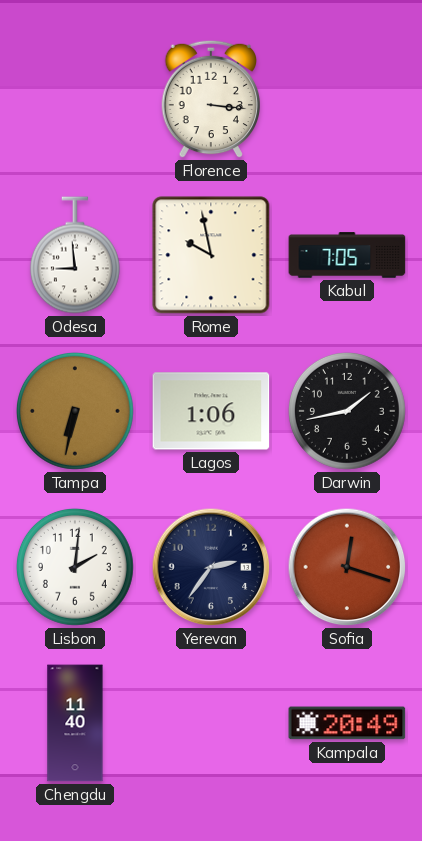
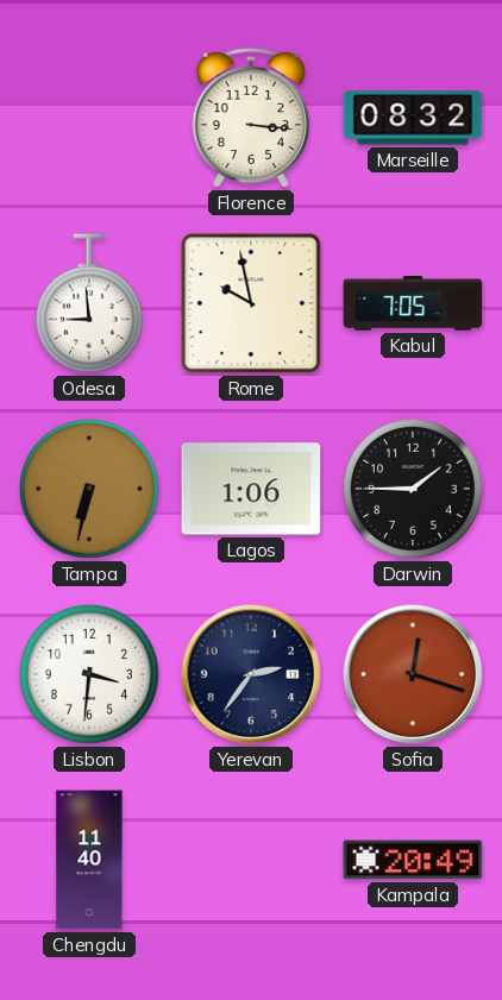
Marseille: none -> 08:32 (413, 118)
Darwin: 1:43 -> 1:45 (413, 489)
Lisbon: 2:01 -> 3:31 (89, 674)
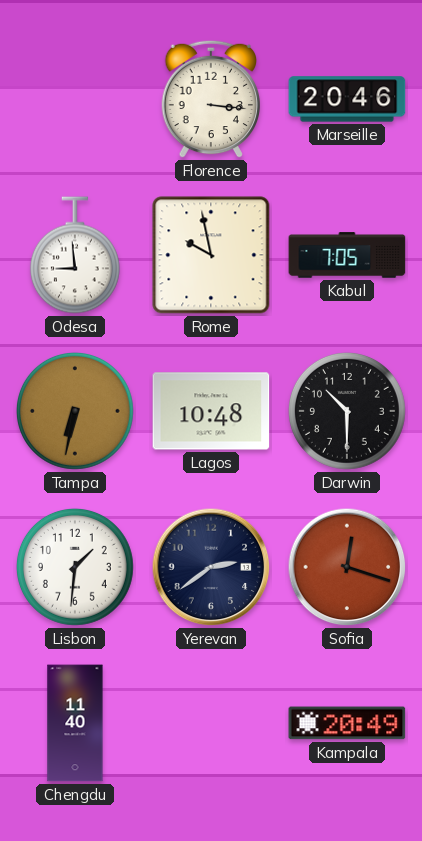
Marseille: 08:32 -> 20:46 (347, 99)
Lagos: 1:06 -> 10:48 (211, 411)
Darwin: 1:45 -> 10:30 (347, 411)
Lisbon: 3:31 -> 1:31 (75, 567)
Yerevan: 2:36 -> 2:39 (211, 567)
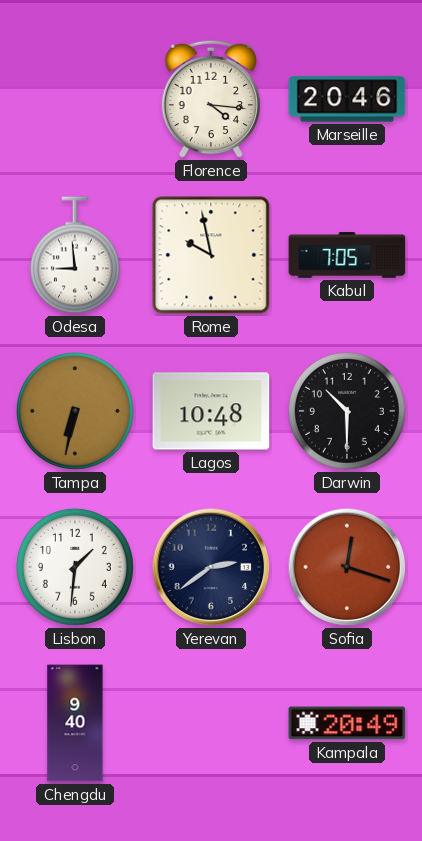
Florence: 3:16 -> 4:16 (210, 99)
Chengdu: 11:40 -> 9:40 (75, 723)
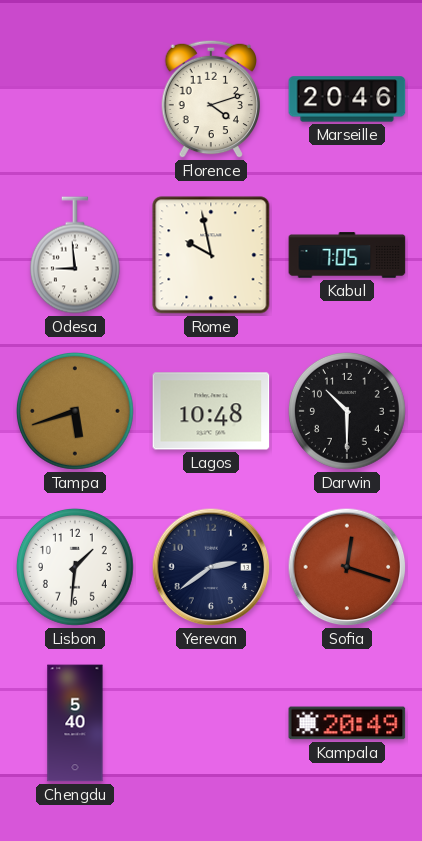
Florence: 4:16 -> 4:12 (210, 99)
Tampa: 6:32 -> 5:42 (75, 411)
Chengdu: 9:40 -> 5:40 (75, 723)
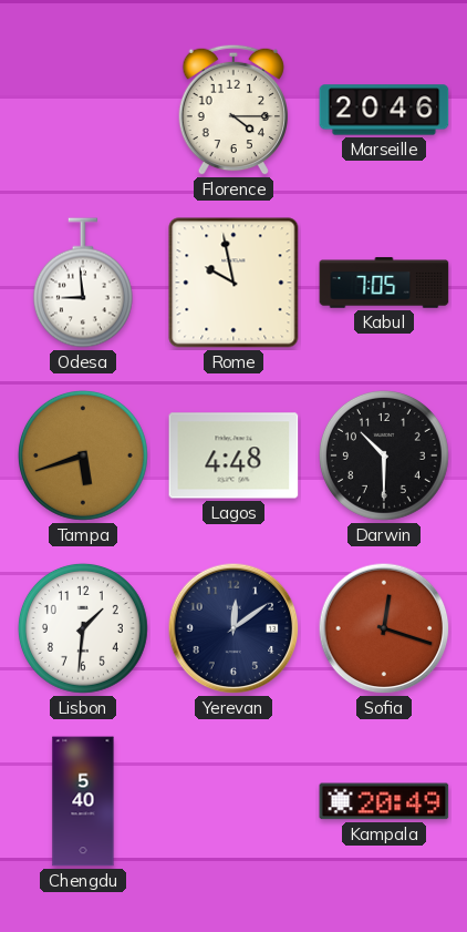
Florence: 4:12 -> 4:15 (232, 110)
Lagos: 10:48 -> 4:48 (233, 455)
Yerevan: 2:39 -> 12:09 (233, 628)
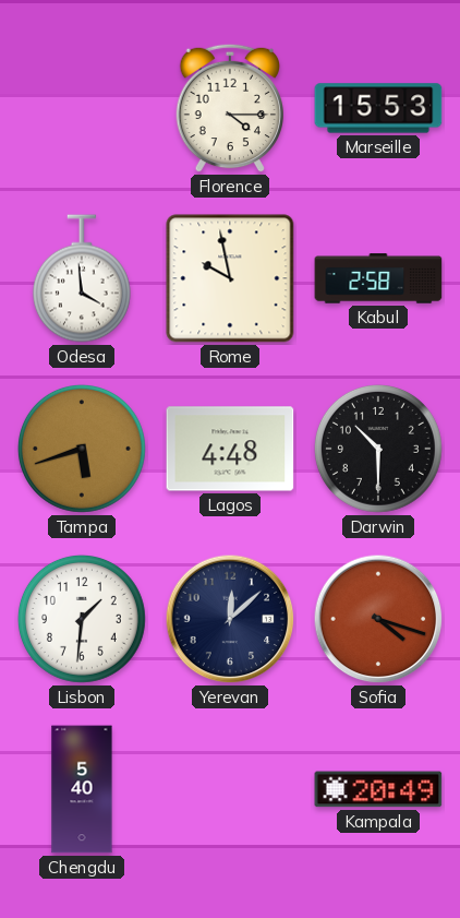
Marseille: 20:46 -> 15:53 (378, 108)
Odesa: 8:59 -> 3:59 (82, 278)
Kabul: 7:05 -> 2:58 (378, 278)
Yerevan: 12:09 -> 12:08 (230, 619)
Sofia: 12:18 -> 4:18 (378, 619)
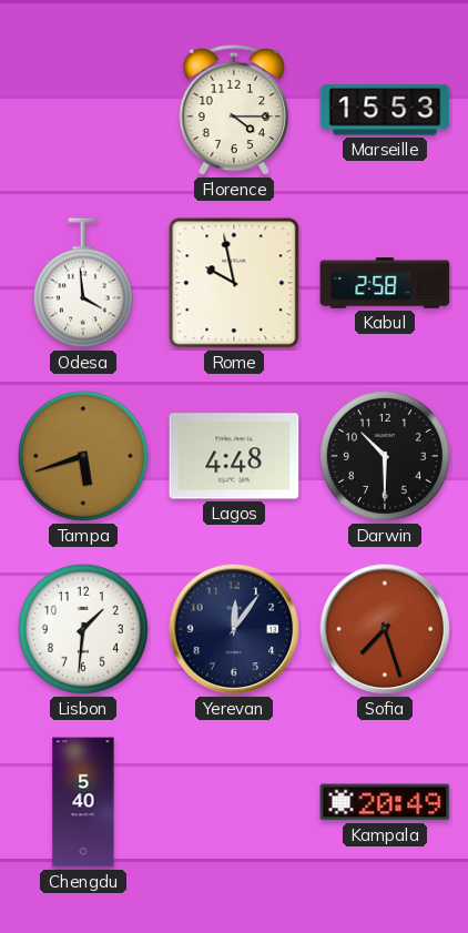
Yerevan: 12:08 -> 12:06 (234, 629)
Sofia: 4:18 -> 7:27 (385, 629)
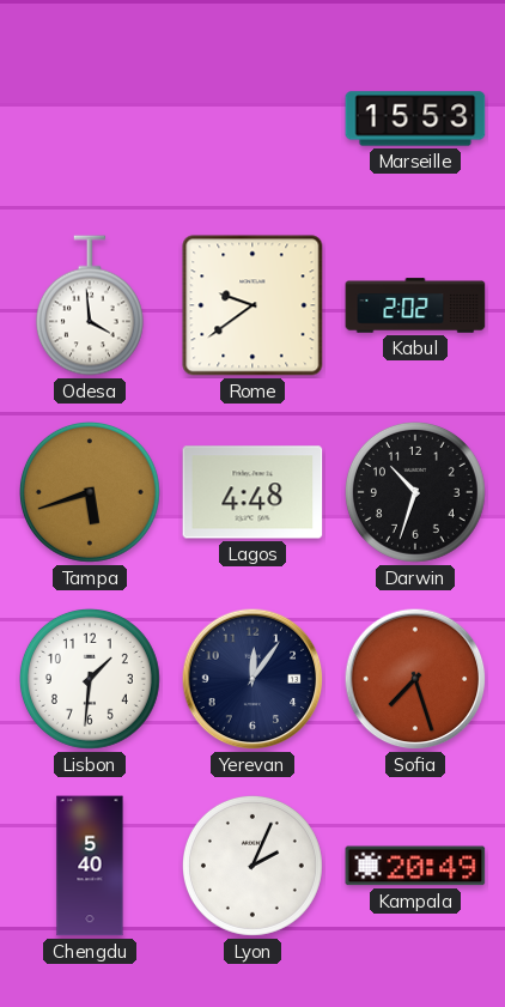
Florence: 4:15 -> none (233, 110)
Rome: 9:58 -> 9:39 (252, 305)
Kabul: 2:58 -> 2:02 (415, 305)
Darwin: 10:30 -> 10:33 (415, 492)
Lyon: none -> 2:04 (252, 866)
